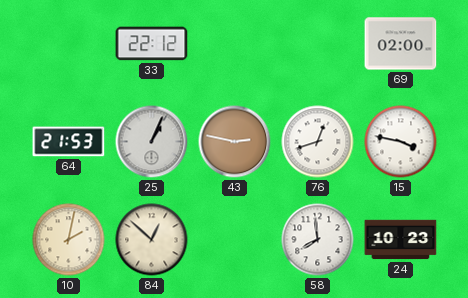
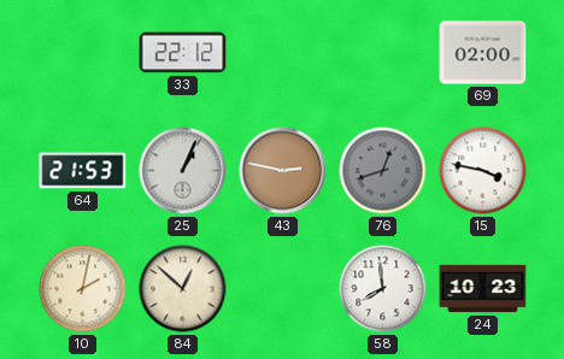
76 dial: white -> grey (383, 171)
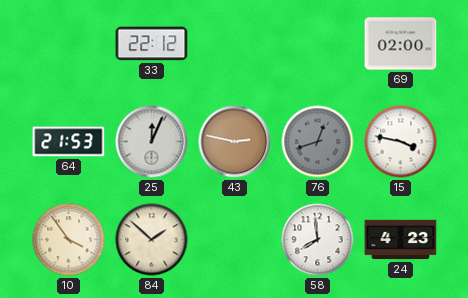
25: 1:04 -> 12:04 (152, 142)
10: 2:02 -> 3:54 (69, 240)
84: 12:52 -> 1:52 (152, 240)
24: 10:23 -> 4:23 (401, 240)
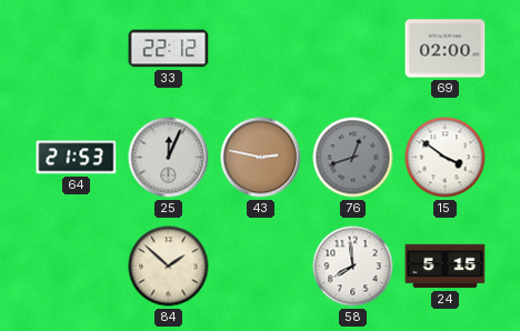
15: 3:47 -> 3:51 (446, 158)
10: 3:54 -> none (69, 240)
24: 4:23 -> 5:15 (446, 267)
